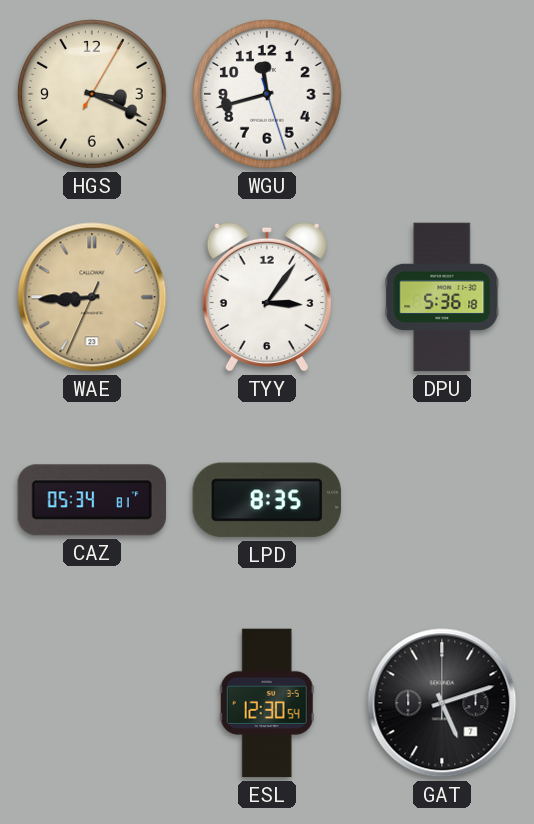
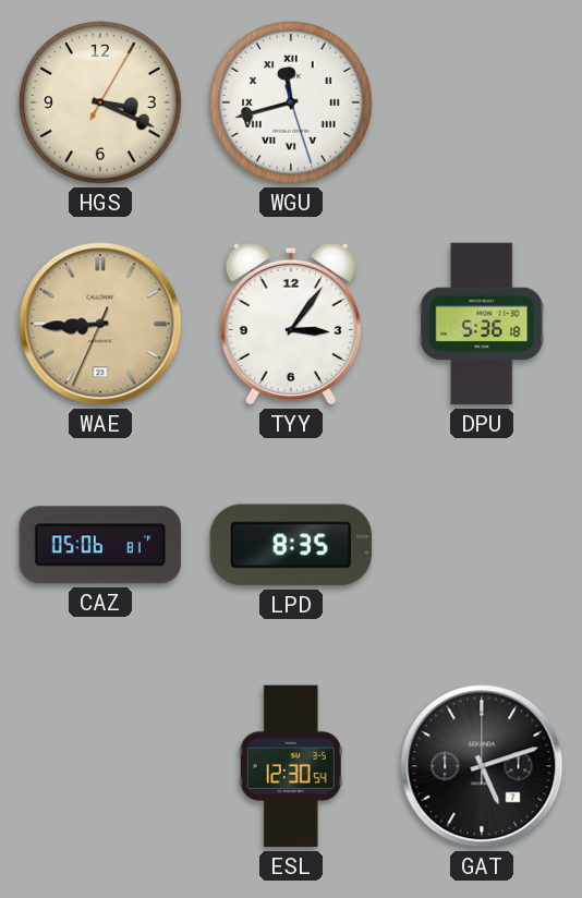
WGU numerals: Arabic -> Roman (291, 102)
CAZ: 05:34 -> 05:06 (100, 545)
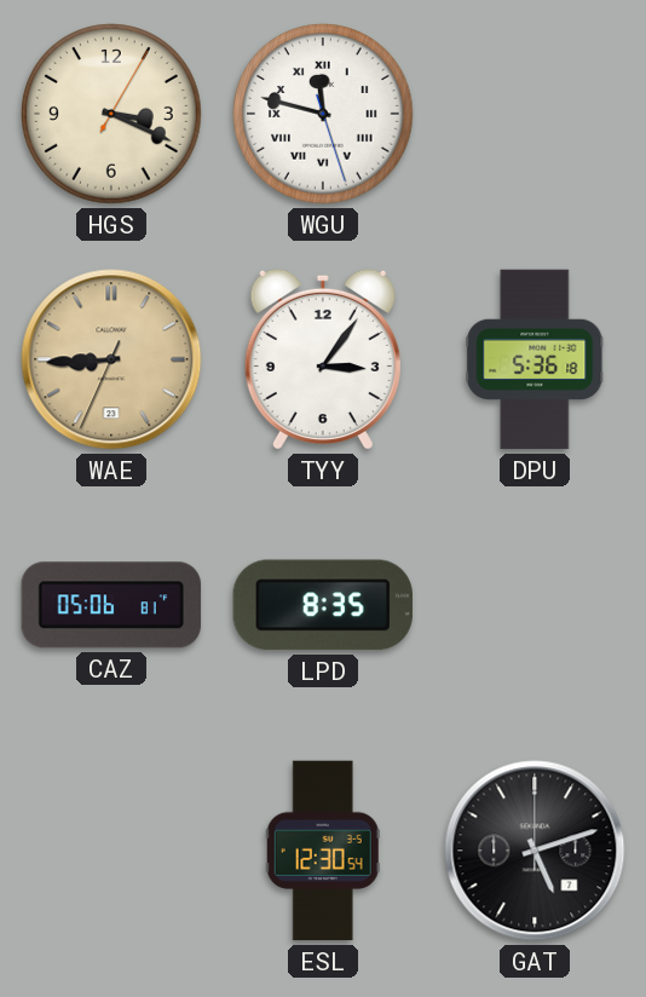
WGU: 11:42 -> 11:47 (323, 114)
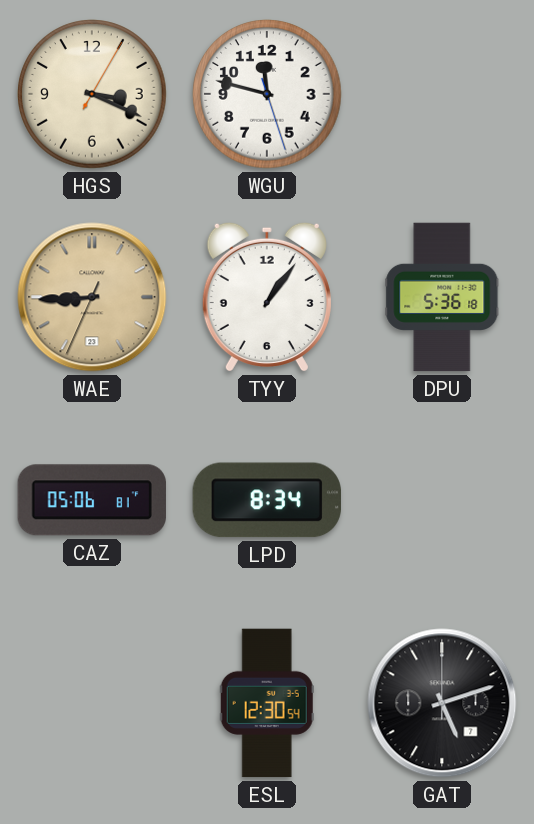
WGU numerals: Roman -> Arabic (267, 94)
TYY: 3:06 -> 1:06 (267, 297)
LPD: 8:35 -> 8:34 (267, 500)
